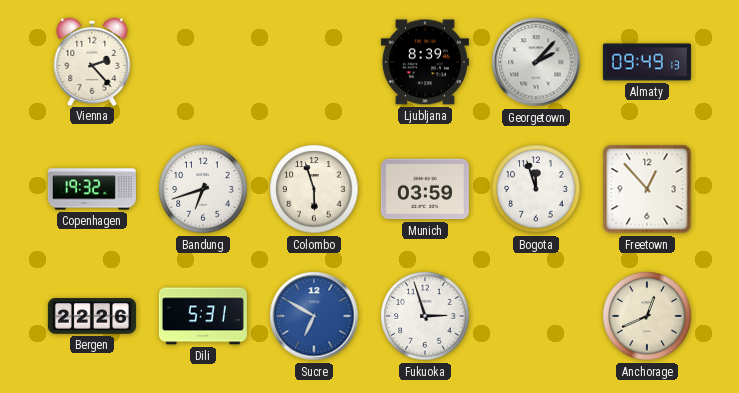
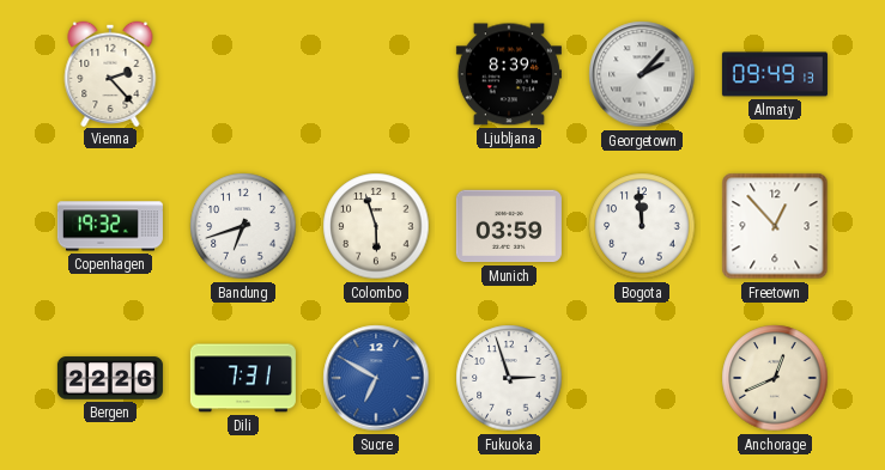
Bogota: 11:57 -> 11:59 (642, 226)
Dili: 5:31 -> 7:31 (243, 378)
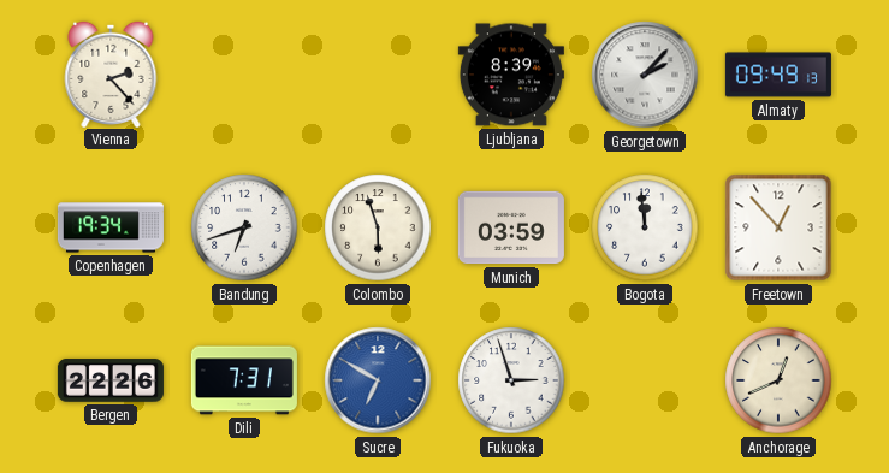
Copenhagen: 19:32 -> 19:34 (111, 227)
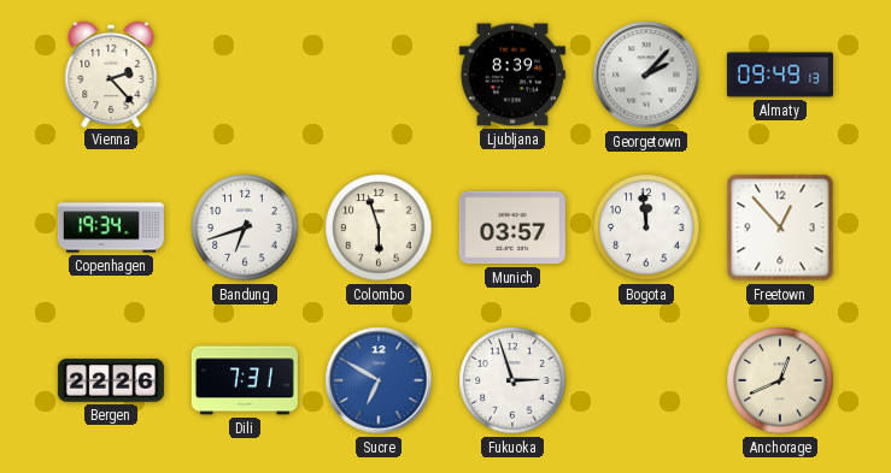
Munich: 03:59 -> 03:57 (512, 227)
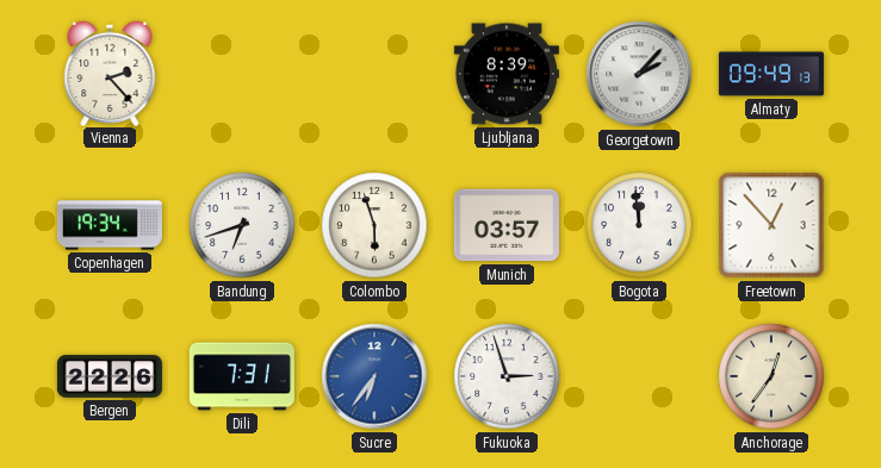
Sucre: 6:50 -> 6:36 (374, 376)
Anchorage: 12:41 -> 12:36 (771, 376)
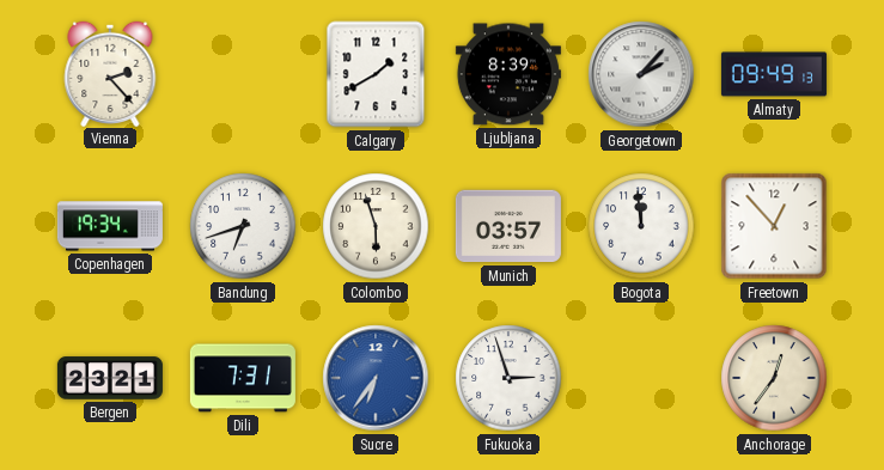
Calgary: none -> 1:40 (376, 74)
Bergen: 22:26 -> 23:21 (110, 378)
